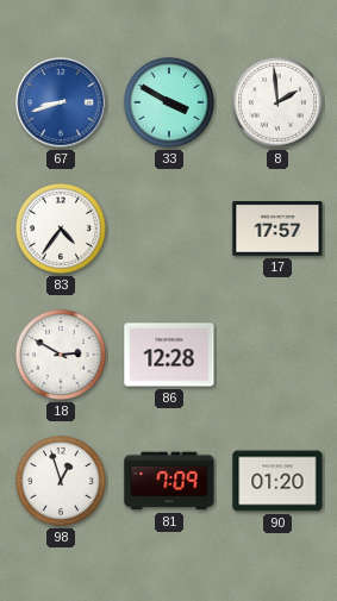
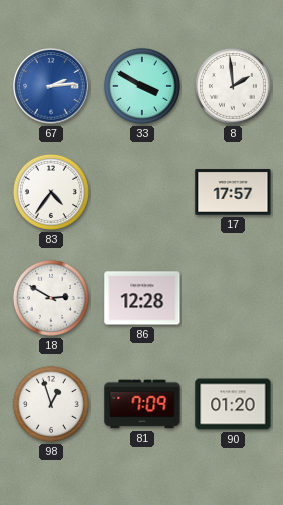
67: 8:42 -> 2:14 (51, 86)
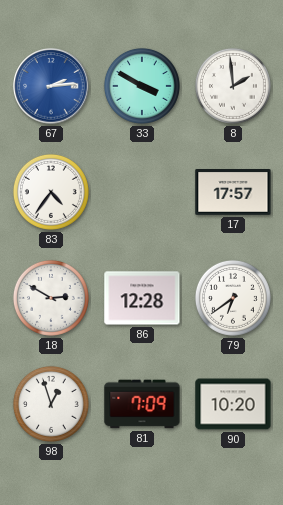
79: none -> 6:39 (233, 298)
90: 01:20 -> 10:20 (233, 404)
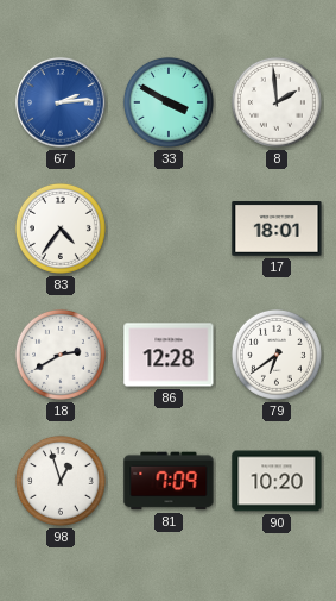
17: 17:57 -> 18:01 (277, 230)
18: 2:50 -> 2:40 (61, 355)
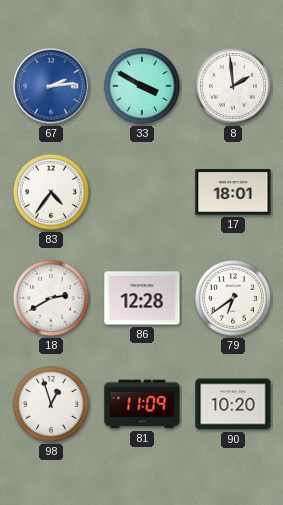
81: 7:09 -> 11:09 (142, 404)
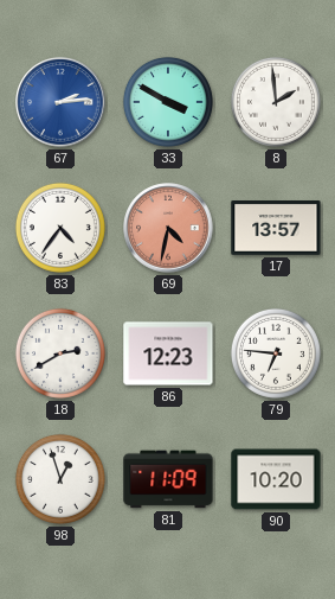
69: none -> 4:32 (168, 228)
17: 18:01 -> 13:57 (276, 229)
86: 12:28 -> 12:23 (168, 353)
79: 6:39 -> 6:46 (276, 353)
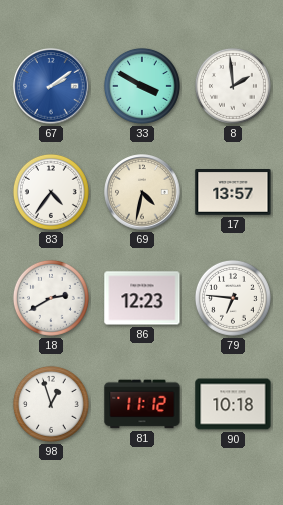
67: 2:14 -> 2:09 (51, 86)
69 dial: salmon -> cream (142, 192)
81: 11:09 -> 11:12 (142, 404)
90: 10:20 -> 10:18 (233, 404)
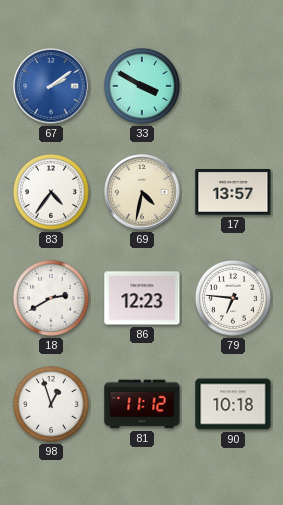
8: 1:59 -> none (233, 86)
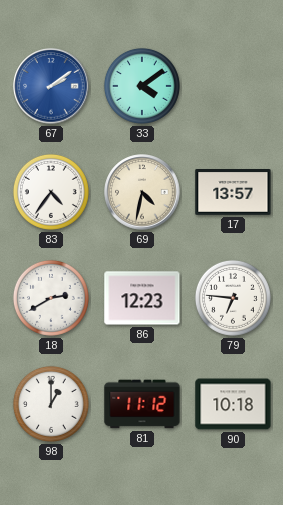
33: 3:50 -> 4:09 (142, 86)
98: 12:57 -> 1:00 (51, 404)
